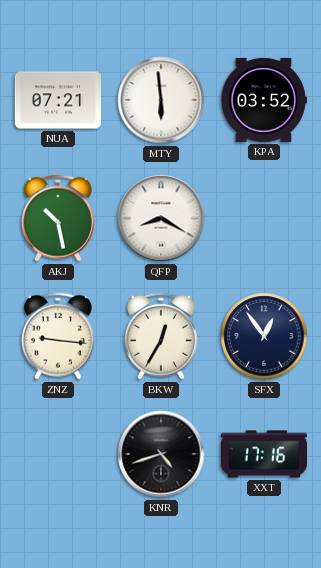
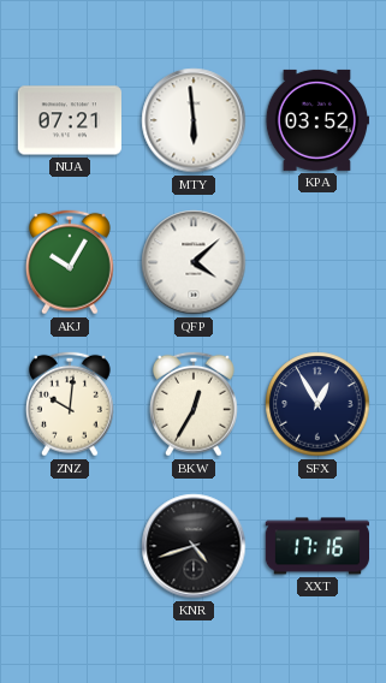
AKJ: 10:28 -> 10:05 (70, 262)
QFP: 8:20 -> 4:08 (194, 262)
ZNZ: 9:16 -> 10:01 (70, 404)
SFX: 12:54 -> 12:55 (317, 404)
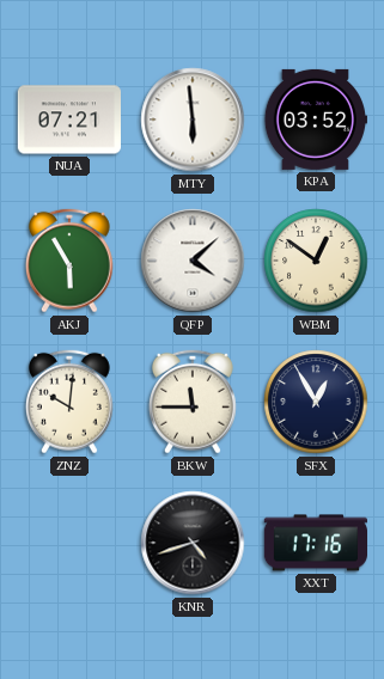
AKJ: 10:05 -> 5:55 (69, 261)
WBM: none -> 12:51 (316, 261)
BKW: 12:35 -> 11:45 (193, 402)
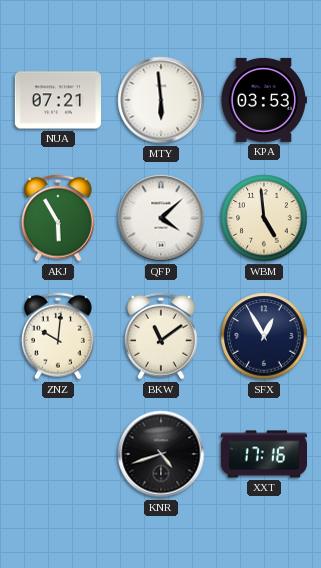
KPA: 03:52 -> 03:53 (263, 100)
WBM: 12:51 -> 4:59 (264, 218)
BKW: 11:45 -> 11:09 (161, 336)
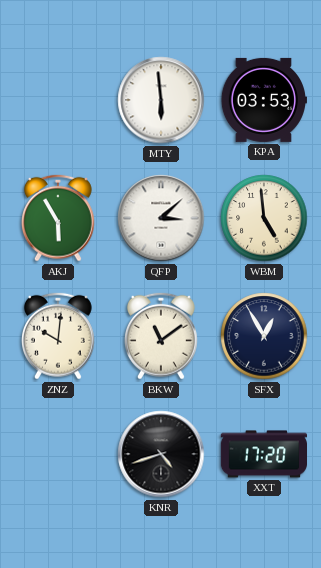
NUA: 07:21 -> none (57, 100)
QFP: 4:08 -> 3:08 (161, 218)
XXT: 17:16 -> 17:20 (263, 454)
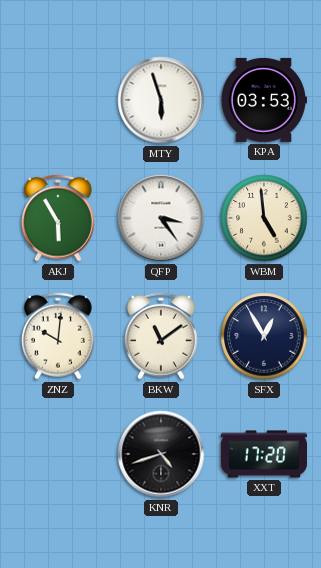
MTY: 5:59 -> 5:57 (161, 100)
QFP: 3:08 -> 3:24 (161, 218)
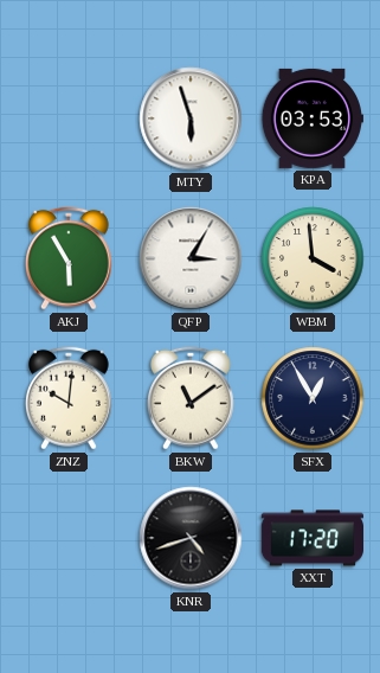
QFP: 3:24 -> 3:05 (191, 258)
WBM: 4:59 -> 3:59 (313, 258)
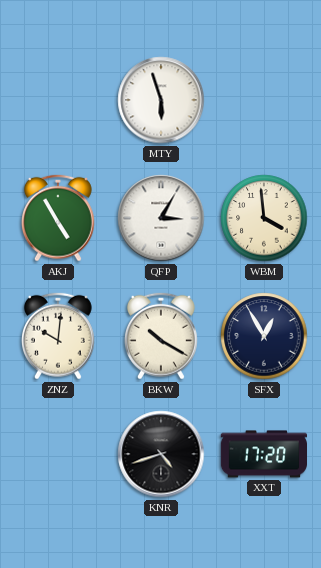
KPA: 03:53 -> none (311, 118)
AKJ: 5:55 -> 4:55 (58, 218)
BKW: 11:09 -> 10:20 (161, 336)
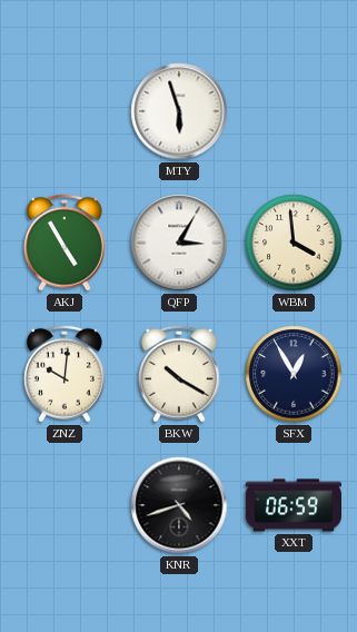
XXT: 17:20 -> 06:59 (292, 505)
